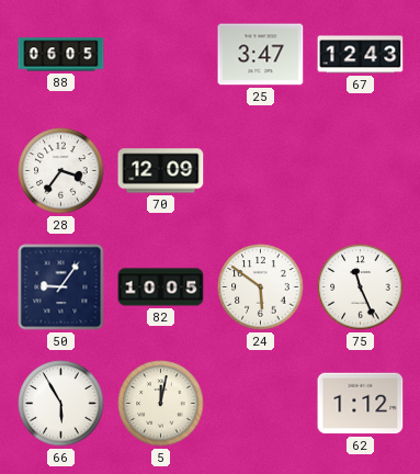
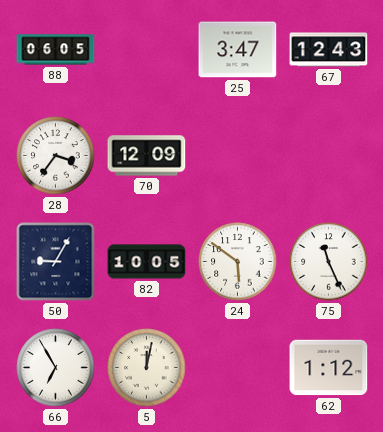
50: 9:06 -> 9:05 (56, 262)
66: 5:55 -> 6:55 (56, 368)
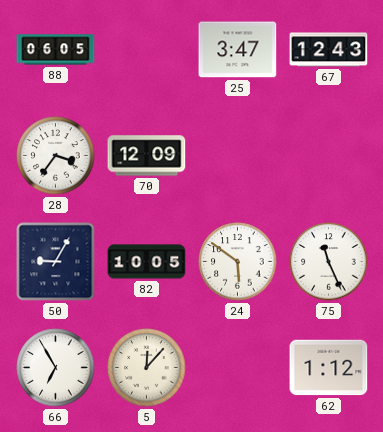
5: 12:02 -> 12:07 (147, 368)
